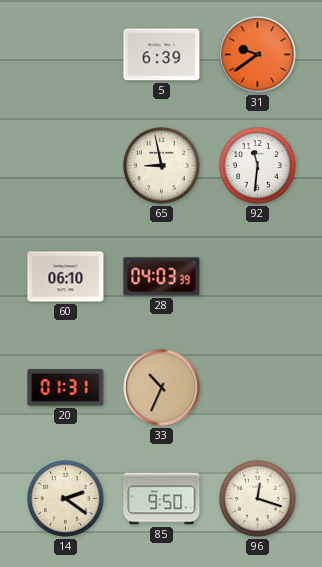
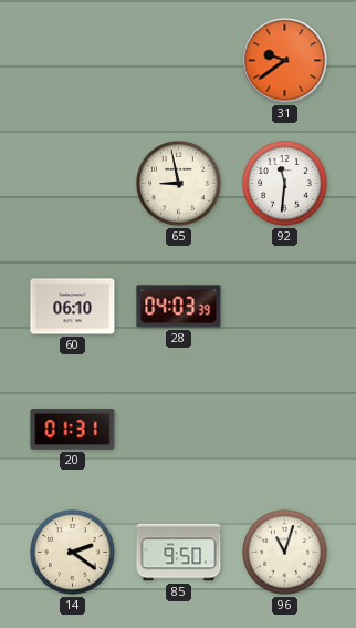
5: 6:39 -> none (162, 55)
33: 10:34 -> none (162, 388)
96: 12:18 -> 11:03 (285, 553)
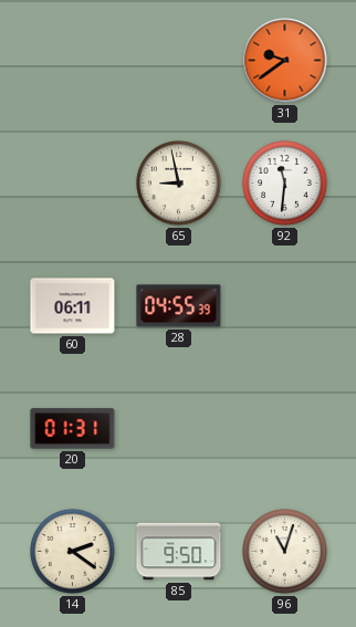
60: 06:10 -> 06:11 (73, 306)
28: 04:03 -> 04:55 (179, 306)
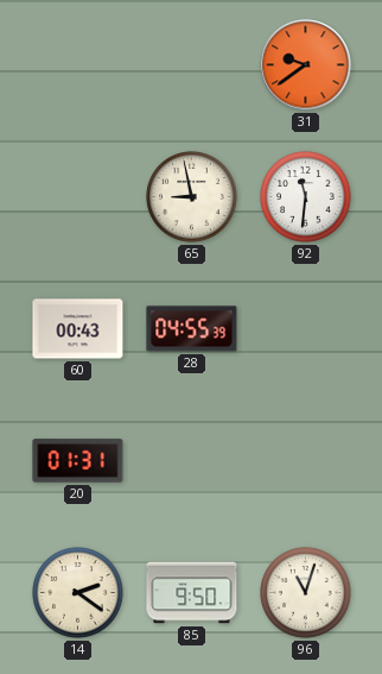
60: 06:11 -> 00:43 (78, 329)
